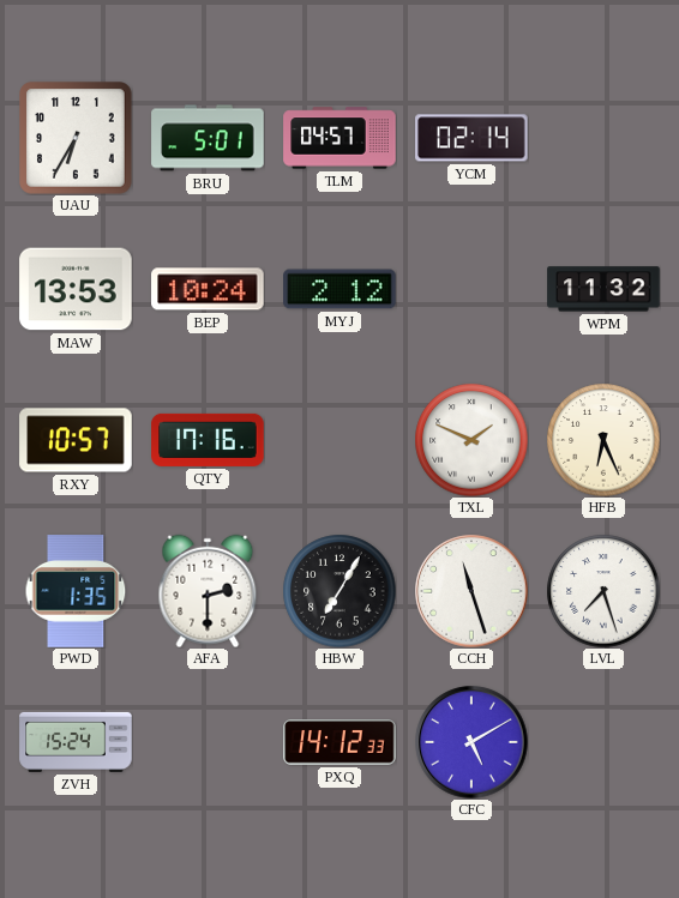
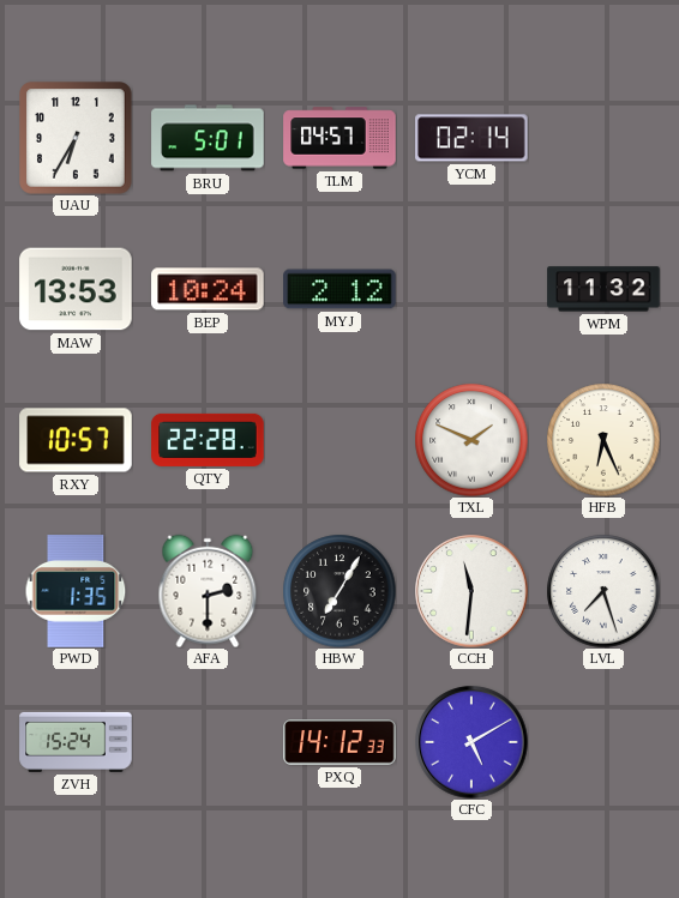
QTY: 17:16 -> 22:28 (208, 440)
CCH: 11:27 -> 11:31 (471, 591)
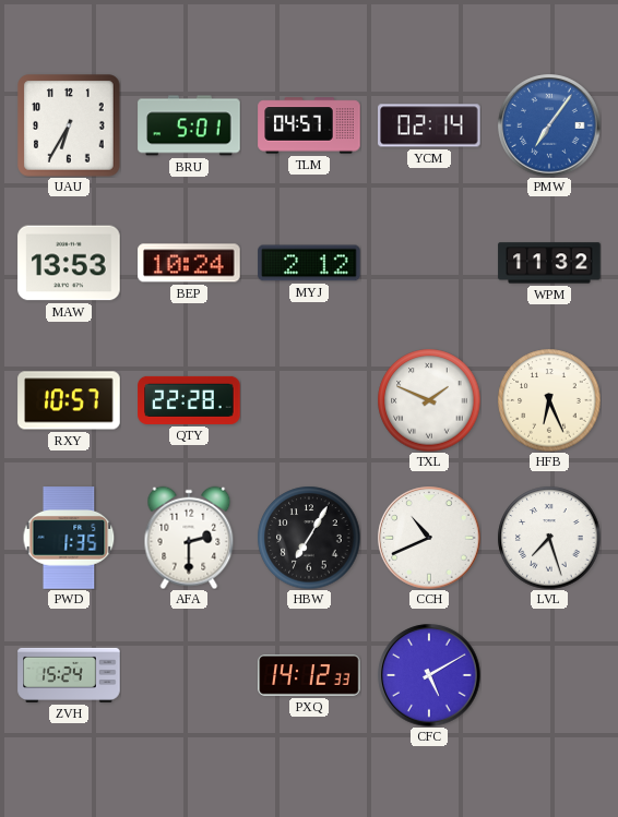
PMW: none -> 7:06 (549, 125)
CCH: 11:31 -> 10:41 (429, 538)
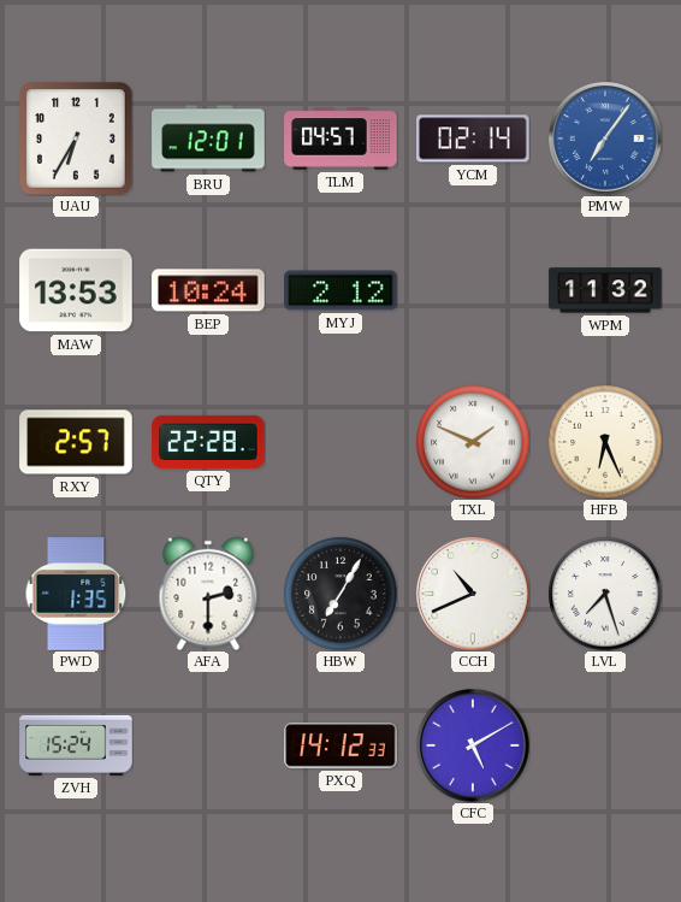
BRU: 5:01 -> 12:01 (208, 138)
RXY: 10:57 -> 2:57 (76, 442)
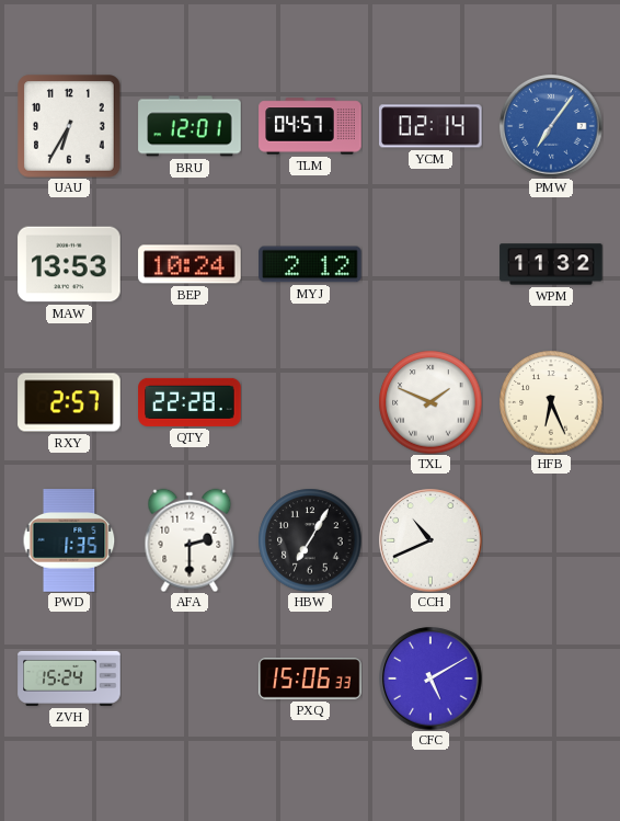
LVL: 7:27 -> none (605, 594)
PXQ: 14:12 -> 15:06 (310, 679)
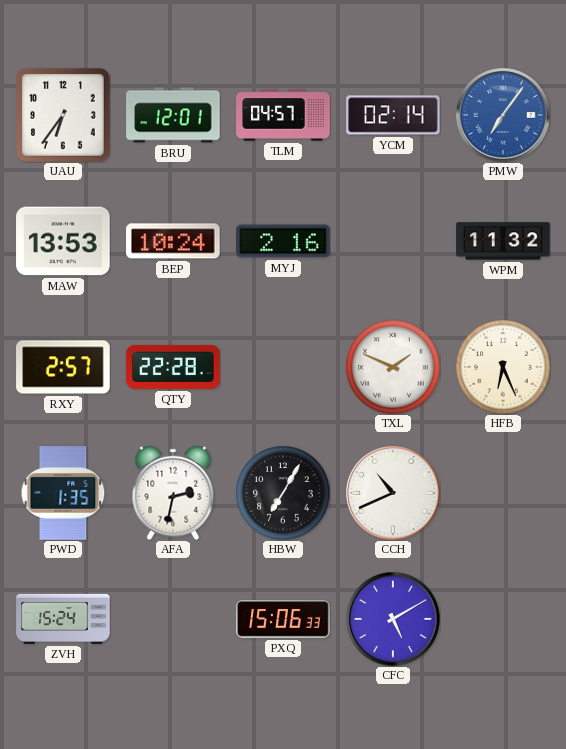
UAU: 6:35 -> 6:36 (63, 115)
MYJ: 2:12 -> 2:16 (283, 241)
AFA: 2:30 -> 2:32 (173, 493)
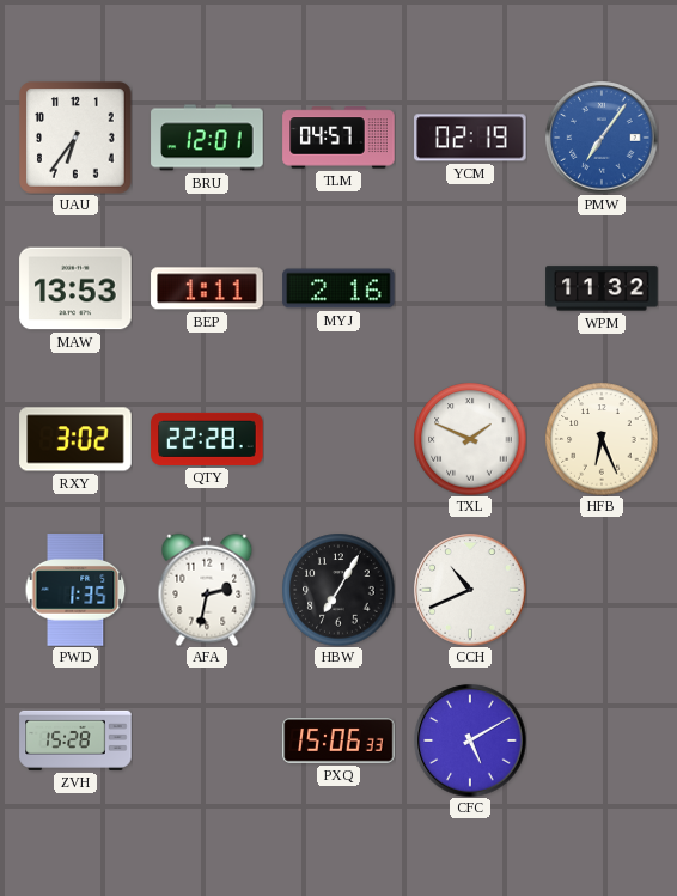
YCM: 02:14 -> 02:19 (470, 138)
BEP: 10:24 -> 1:11 (207, 288)
RXY: 2:57 -> 3:02 (75, 439)
ZVH: 15:24 -> 15:28 (75, 740)
